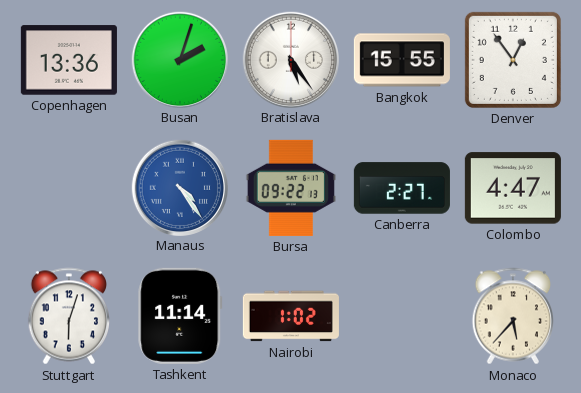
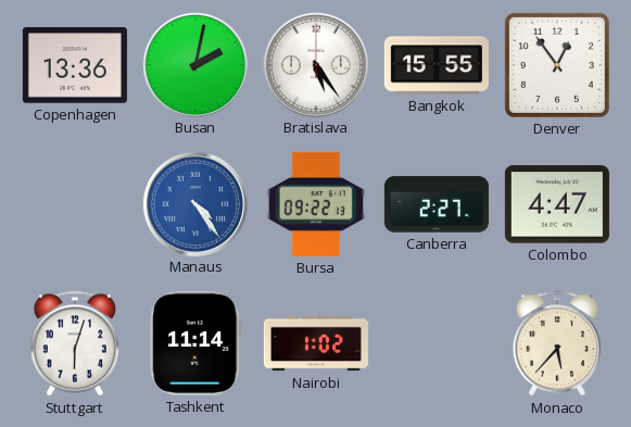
Busan: 2:03 -> 2:02 (194, 64)
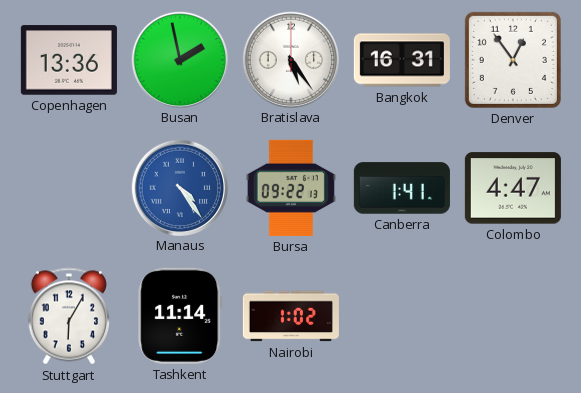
Busan: 2:02 -> 1:58 (179, 59)
Bangkok: 15:55 -> 16:31 (402, 60)
Canberra: 2:27 -> 1:41 (402, 188)
Stuttgart: 6:03 -> 6:05 (68, 316)
Monaco: 5:37 -> none (556, 343)
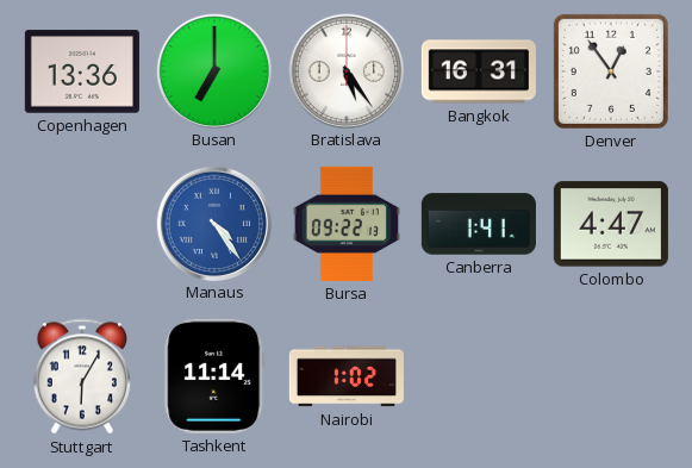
Busan: 1:58 -> 7:00 (213, 70)
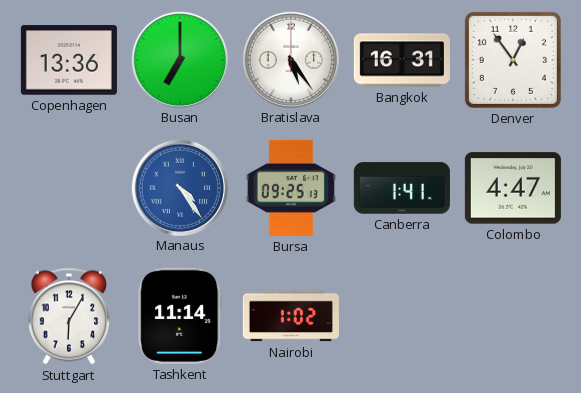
Bursa: 09:22 -> 09:25 (291, 188)
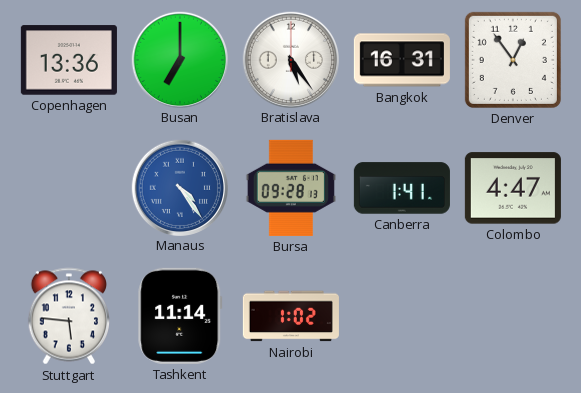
Bursa: 09:25 -> 09:28 (291, 188)
Stuttgart: 6:05 -> 5:46 (68, 316)
